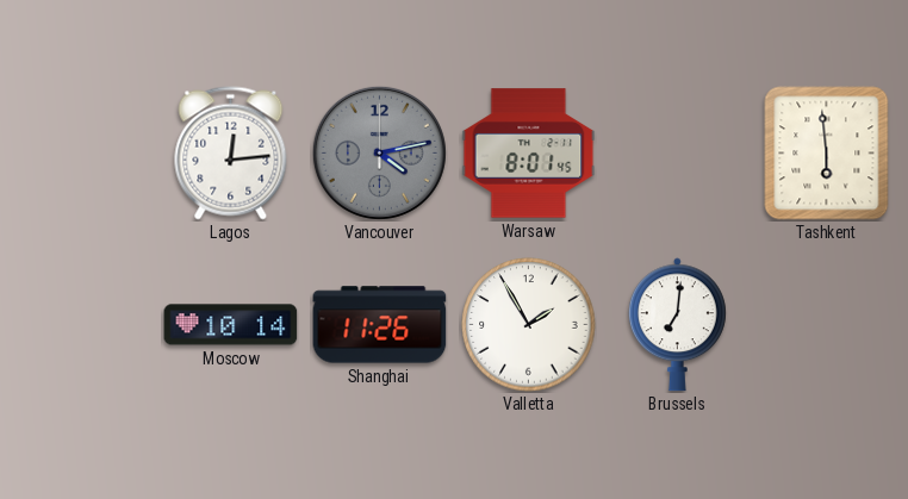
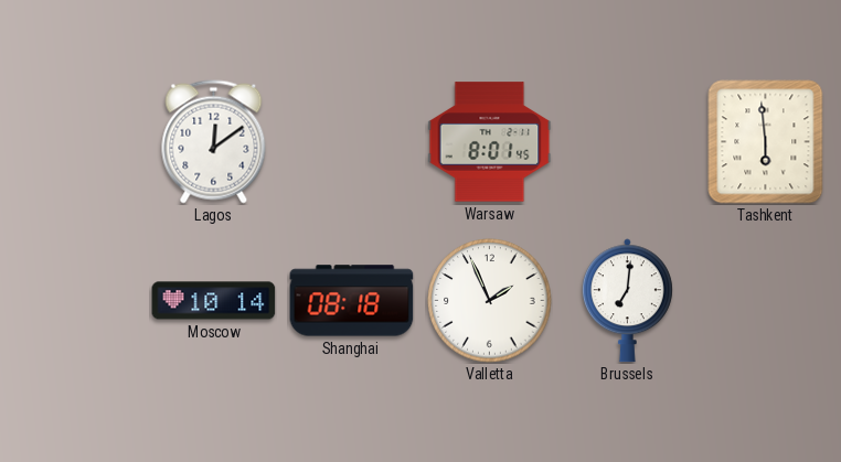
Lagos: 12:14 -> 12:09 (214, 142)
Vancouver: 4:13 -> none (379, 152)
Shanghai: 11:26 -> 08:18 (352, 301)
Valletta: 1:55 -> 1:56 (490, 301)
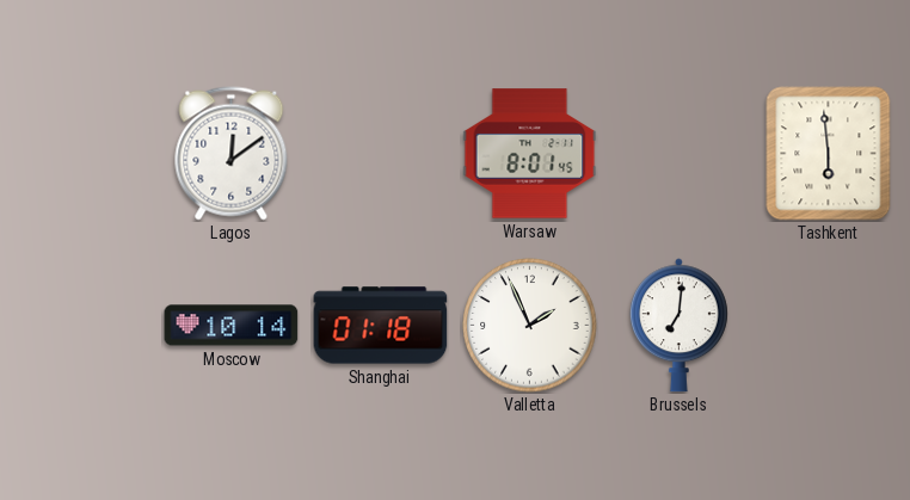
Shanghai: 08:18 -> 01:18 (381, 326)
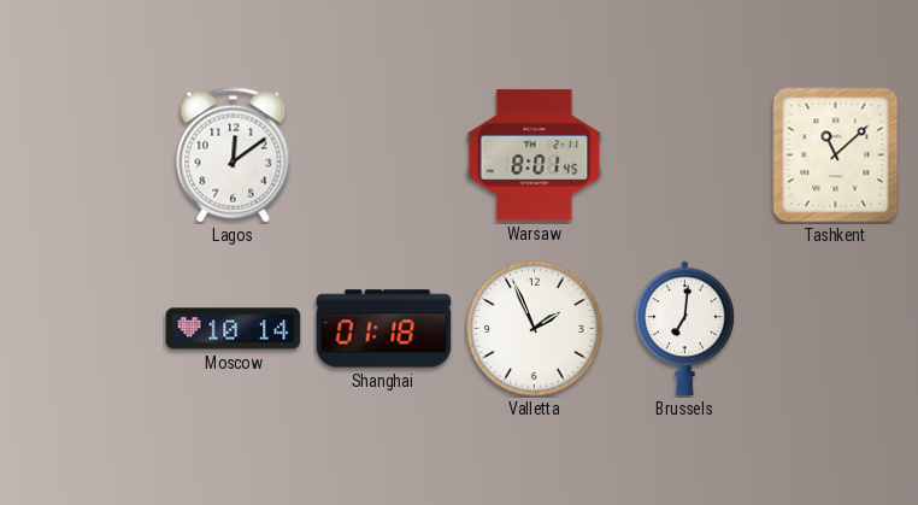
Tashkent: 5:59 -> 11:08 (836, 155)
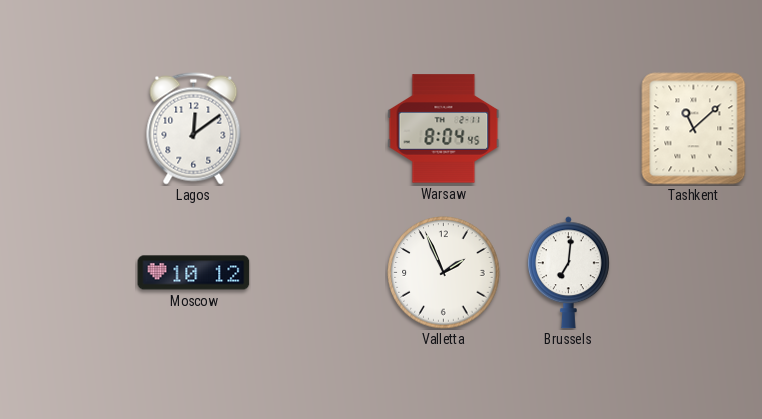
Warsaw: 8:01 -> 8:04 (444, 129)
Moscow: 10:14 -> 10:12 (194, 273)
Shanghai: 01:18 -> none (384, 329)
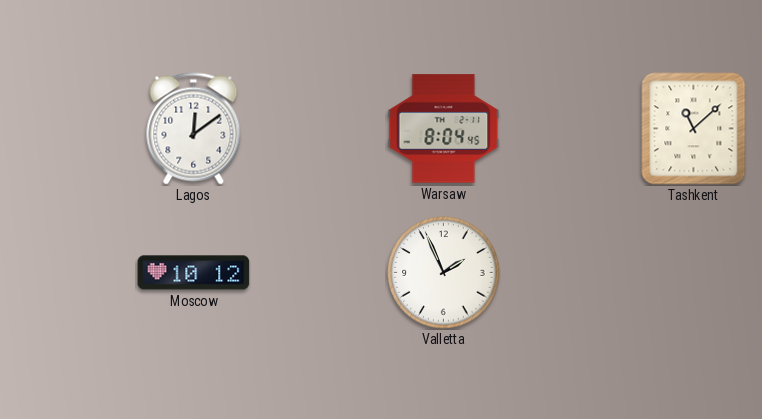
Brussels: 7:01 -> none (568, 273)
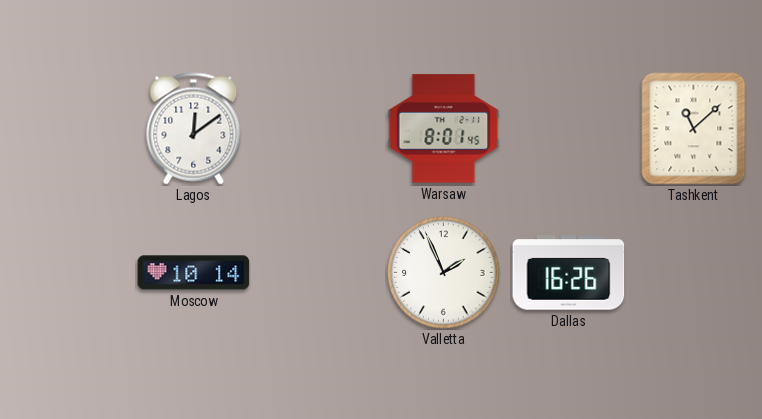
Warsaw: 8:04 -> 8:01 (444, 129)
Moscow: 10:12 -> 10:14 (194, 273)
Dallas: none -> 16:26 (569, 273)
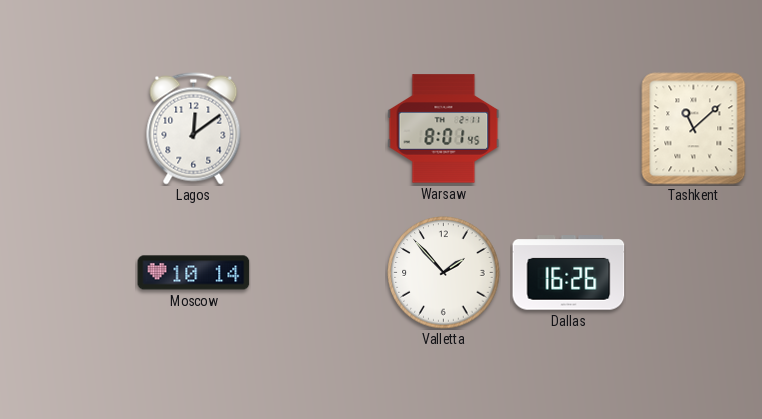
Valletta: 1:56 -> 1:53 (444, 273)
